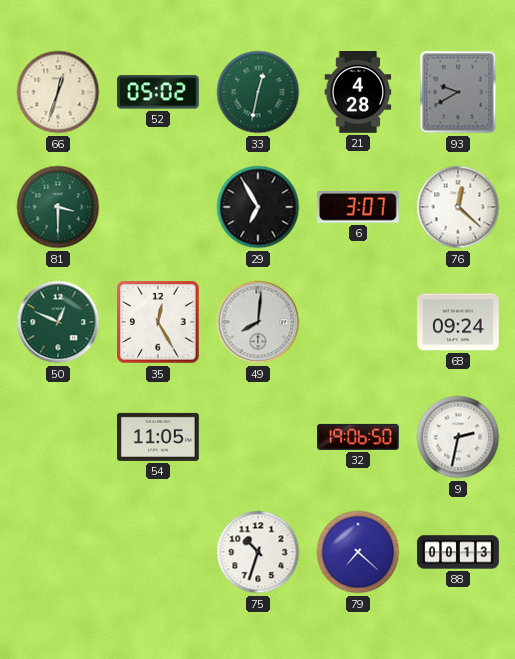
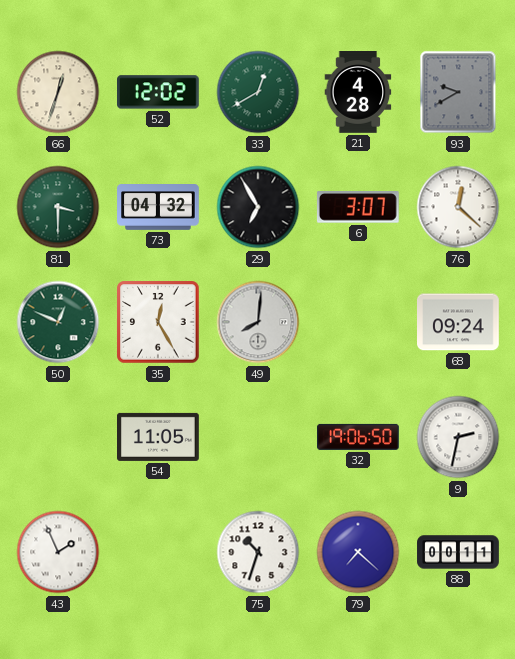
52: 05:02 -> 12:02 (159, 92)
33: 12:32 -> 12:40 (258, 92)
73: none -> 04:32 (158, 208)
43: none -> 1:56 (58, 552)
88: 00:13 -> 00:11 (458, 552)
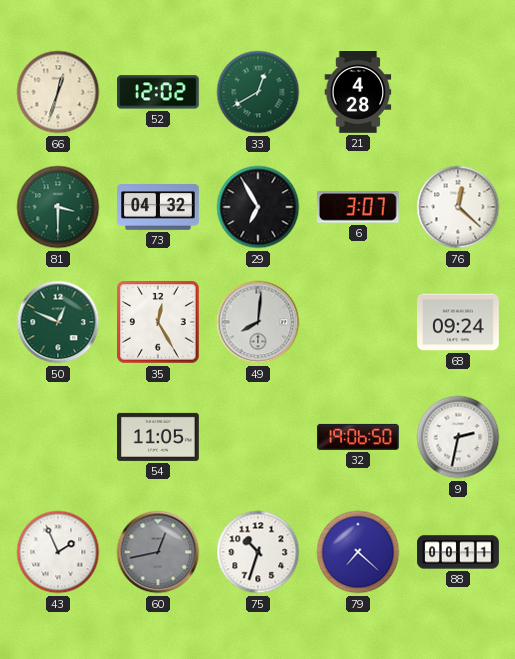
93: 9:40 -> none (458, 92)
60: none -> 12:43 (158, 552)
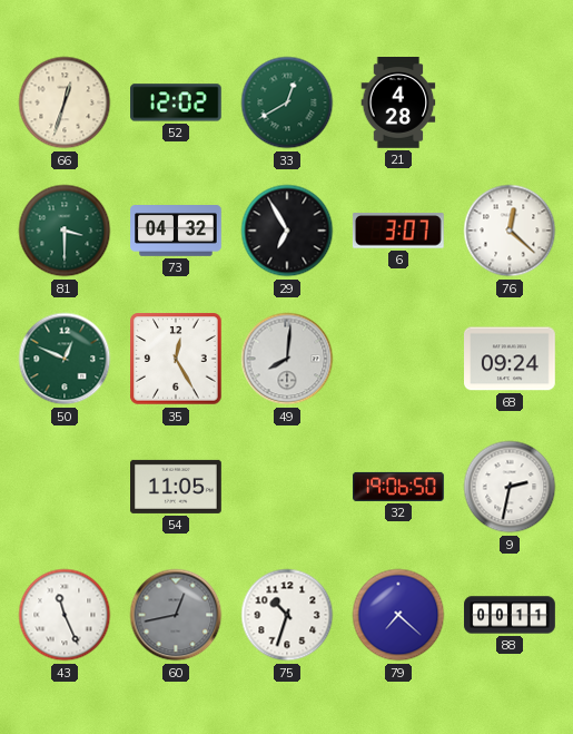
43: 1:56 -> 11:26 (65, 615)
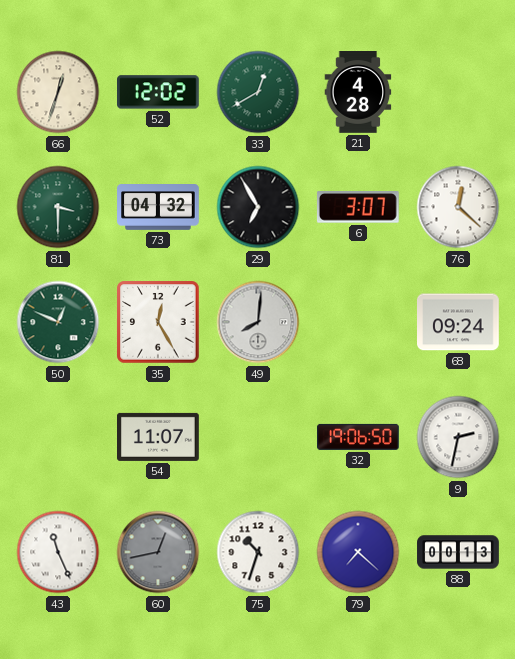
54: 11:05 -> 11:07 (159, 437)
88: 00:11 -> 00:13 (458, 552)
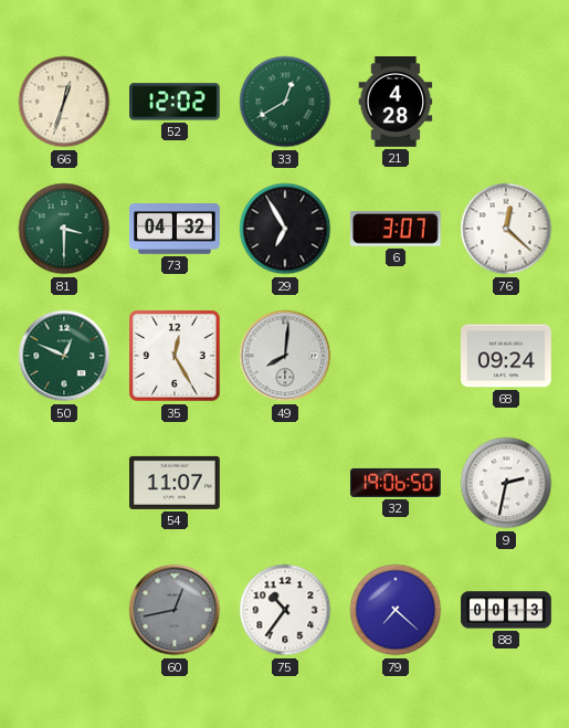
43: 11:26 -> none (58, 552)
75: 10:33 -> 10:36 (285, 610)
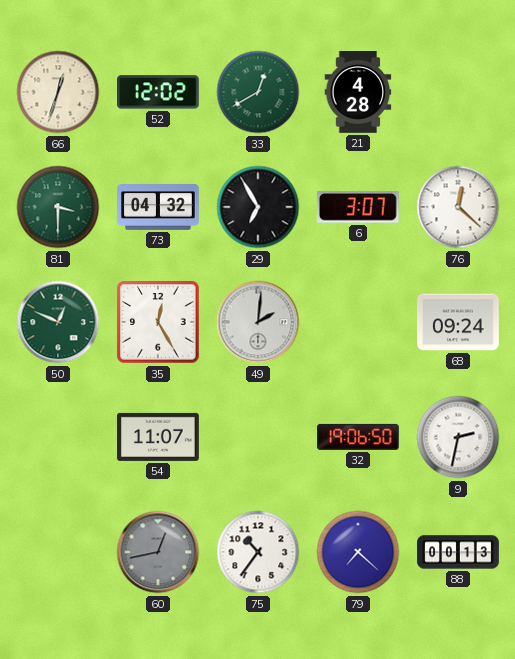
49: 8:01 -> 2:01 (258, 322)
